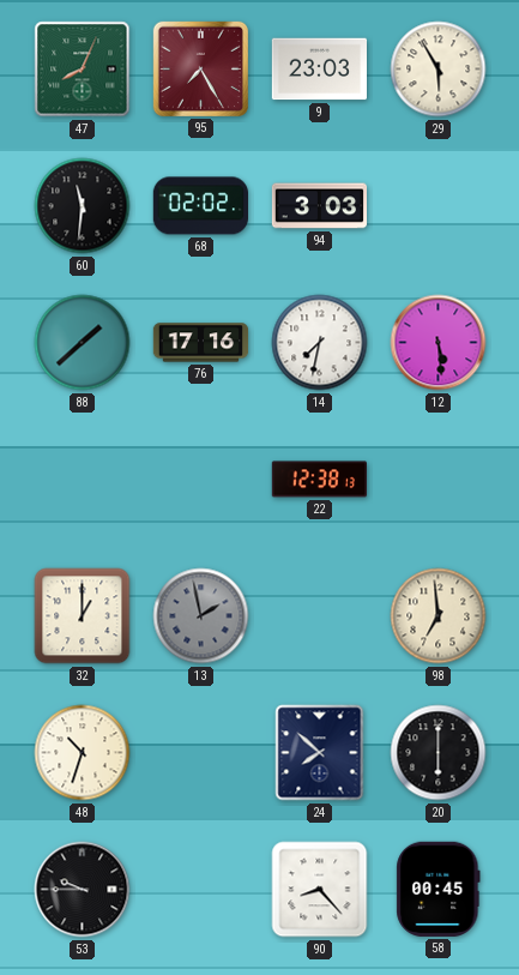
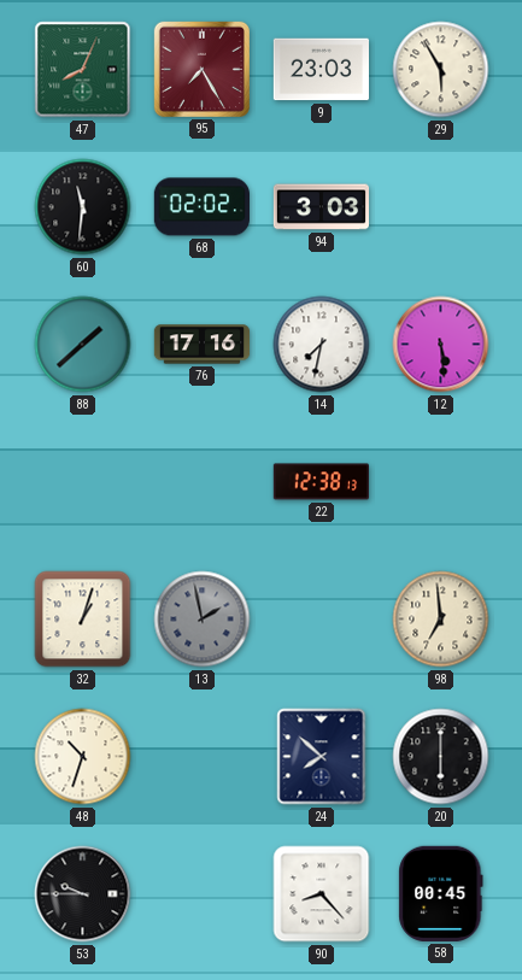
32: 1:00 -> 1:03 (83, 620)
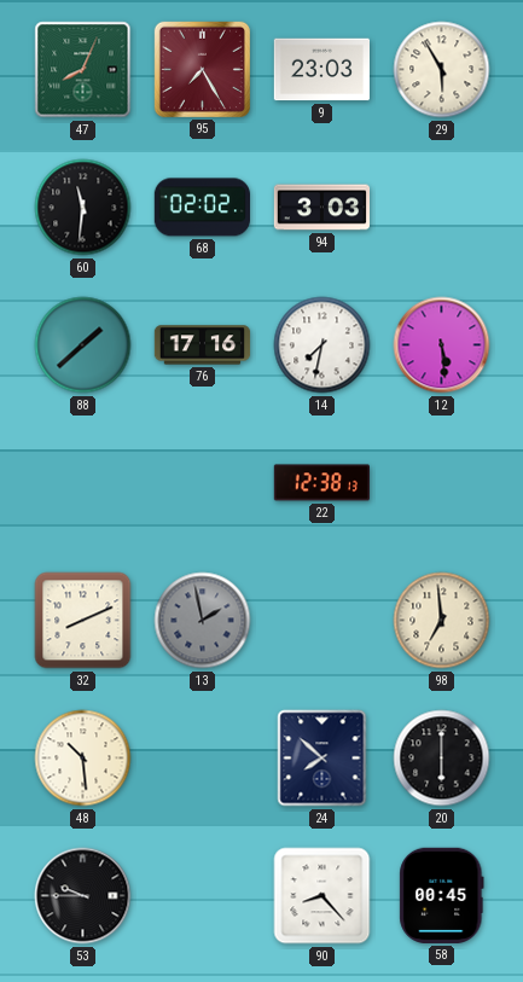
32: 1:03 -> 8:11 (83, 621)
48: 10:33 -> 10:29 (83, 759)
